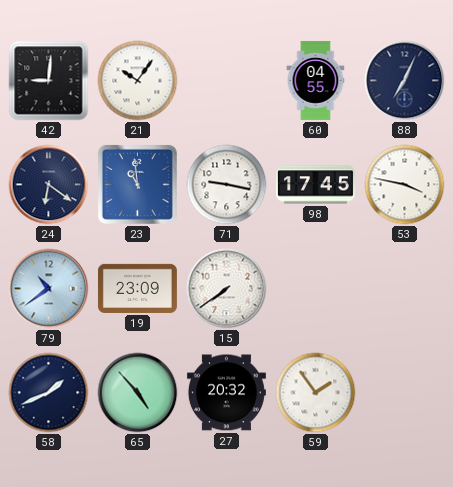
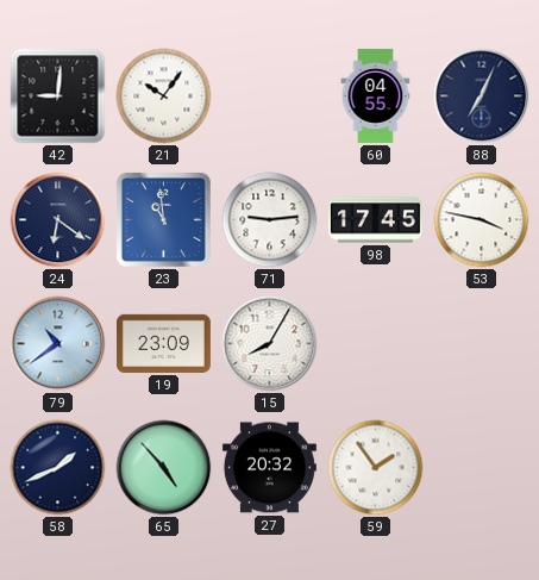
71: 9:17 -> 9:14 (270, 220)
15: 7:39 -> 8:05 (270, 344)
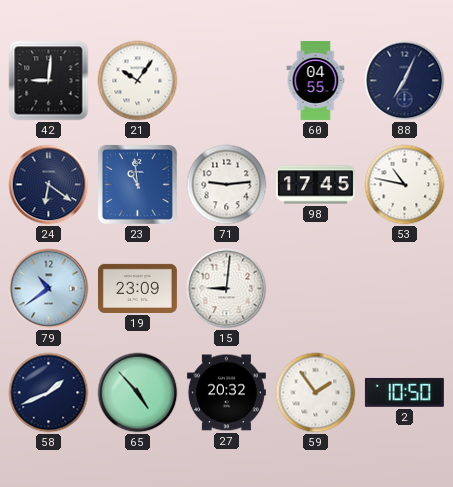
53: 3:47 -> 10:47 (405, 185)
15: 8:05 -> 9:01 (227, 289)
2: none -> 10:50 (404, 392)
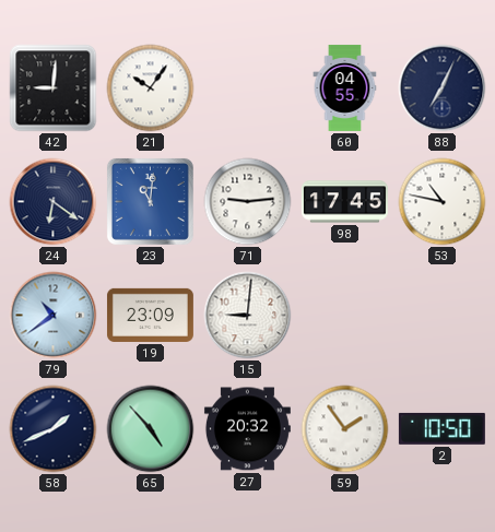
23: 10:59 -> 11:01 (150, 201)
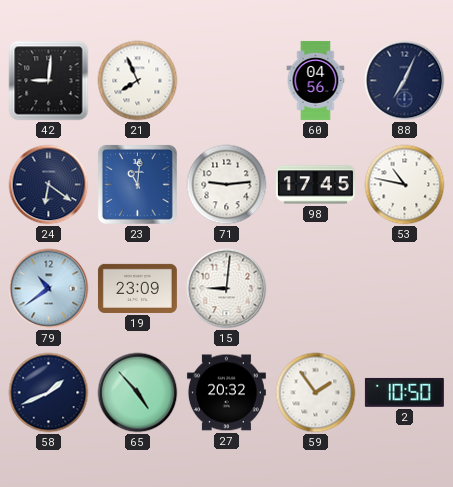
21: 10:06 -> 7:56 (138, 81)
60: 04:55 -> 04:56 (316, 80)
